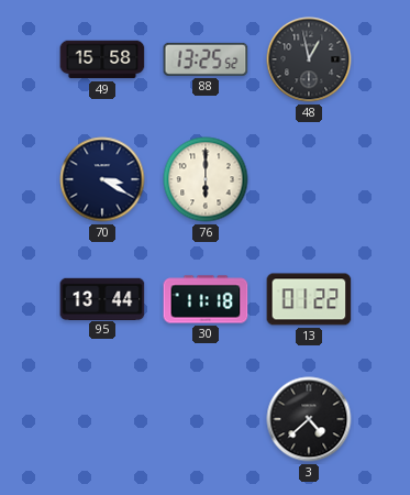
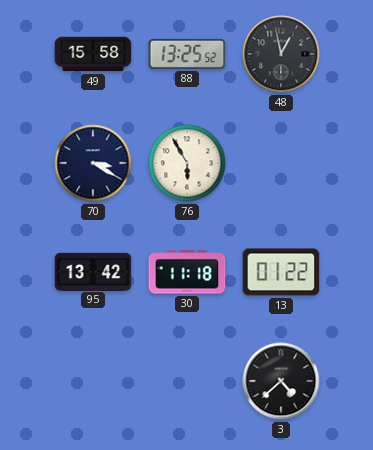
76: 6:00 -> 5:55 (187, 163)
95: 13:44 -> 13:42 (93, 271)
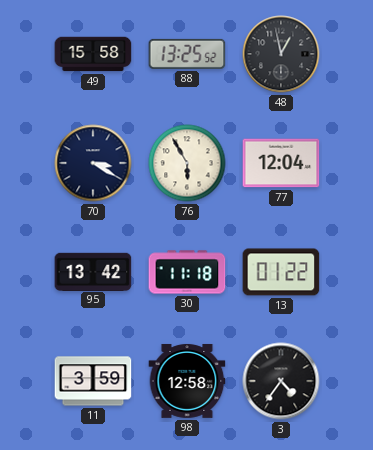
77: none -> 12:04 (281, 163)
11: none -> 3:59 (93, 381)
98: none -> 12:58 (187, 381)
3: 4:38 -> 4:36 (281, 381)
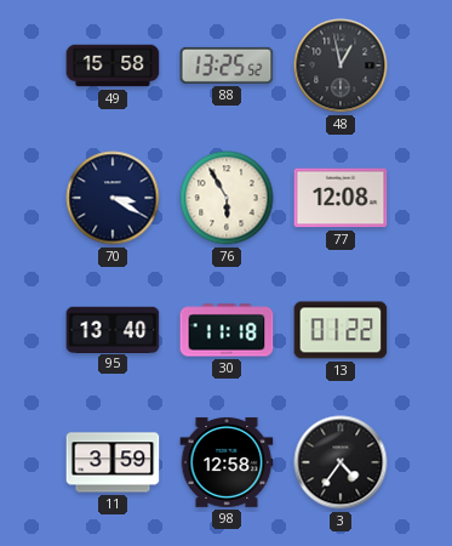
77: 12:04 -> 12:08 (341, 198)
95: 13:42 -> 13:40 (113, 329)
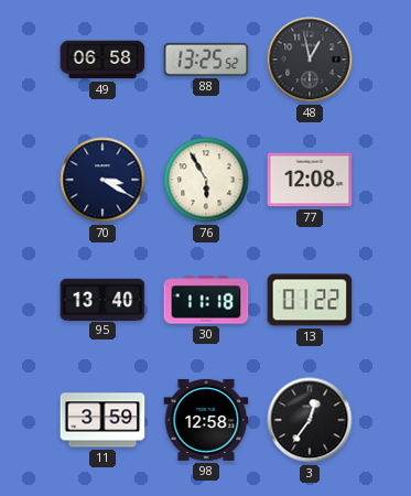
49: 15:58 -> 06:58 (102, 60)
3: 4:36 -> 12:36 (310, 420)
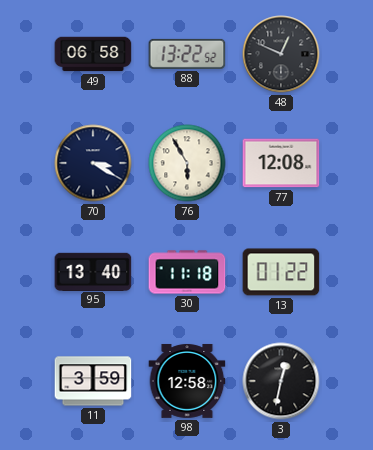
88: 13:25 -> 13:22 (187, 54)
48: 12:58 -> 12:49 (281, 54)
3: 12:36 -> 12:32 (281, 381)
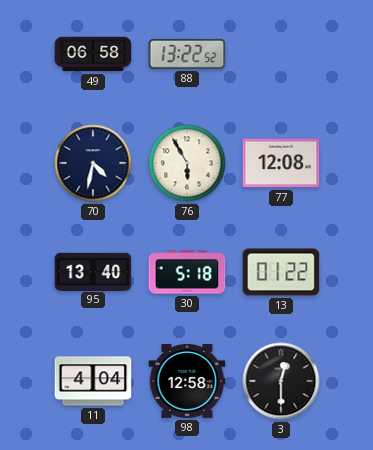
48: 12:49 -> none (281, 54)
70: 3:20 -> 4:32 (93, 163)
30: 11:18 -> 5:18 (187, 272)
11: 3:59 -> 4:04 (93, 381)
3: 12:32 -> 12:30 (281, 381)
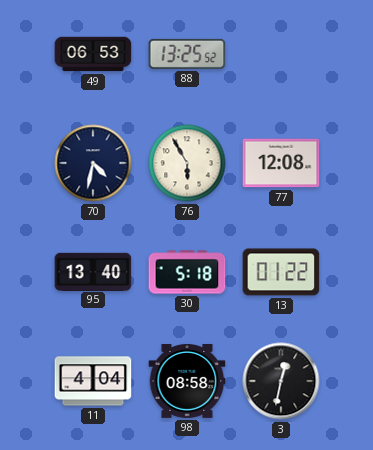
49: 06:58 -> 06:53 (93, 54)
88: 13:22 -> 13:25 (187, 54)
98: 12:58 -> 08:58 (187, 381)
3: 12:30 -> 12:32 (281, 381)
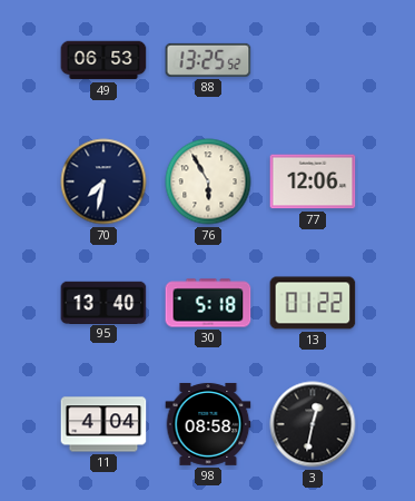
70: 4:32 -> 7:32 (103, 181)
77: 12:08 -> 12:06 (313, 181)
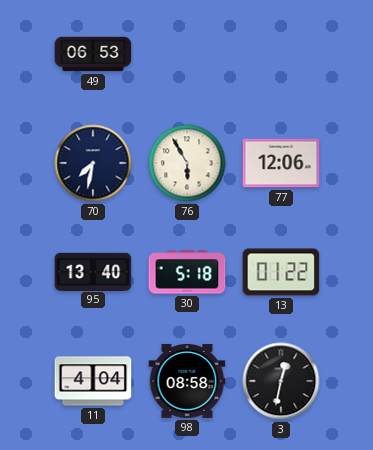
88: 13:25 -> none (208, 60)
